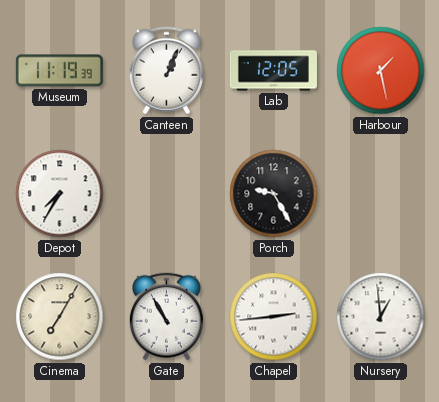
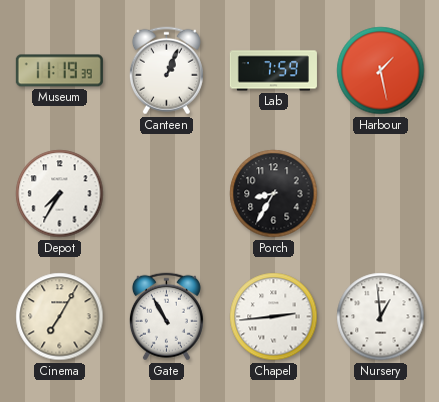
Lab: 12:05 -> 7:59 (273, 71)
Porch: 9:25 -> 8:35 (274, 194)
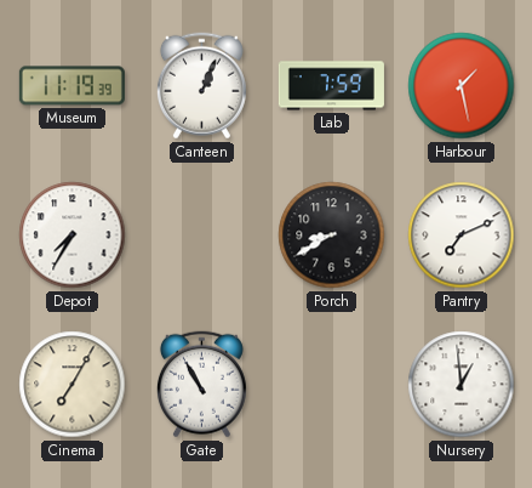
Porch: 8:35 -> 8:40 (332, 236)
Pantry: none -> 7:11 (462, 236)
Chapel: 2:44 -> none (274, 317)
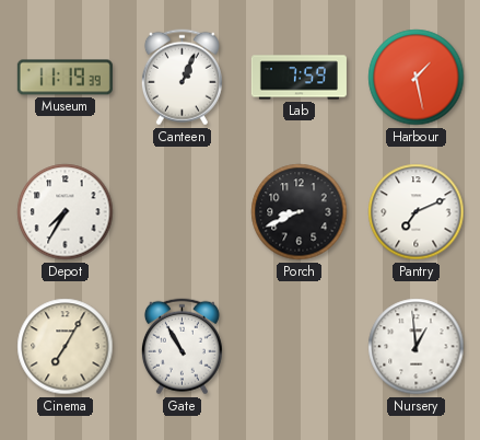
Porch: 8:40 -> 8:41 (300, 212)
